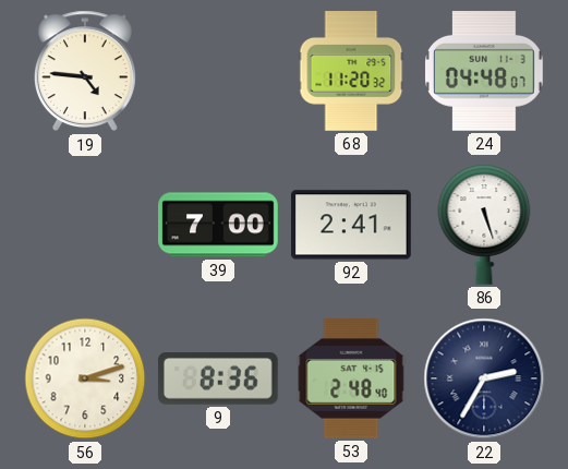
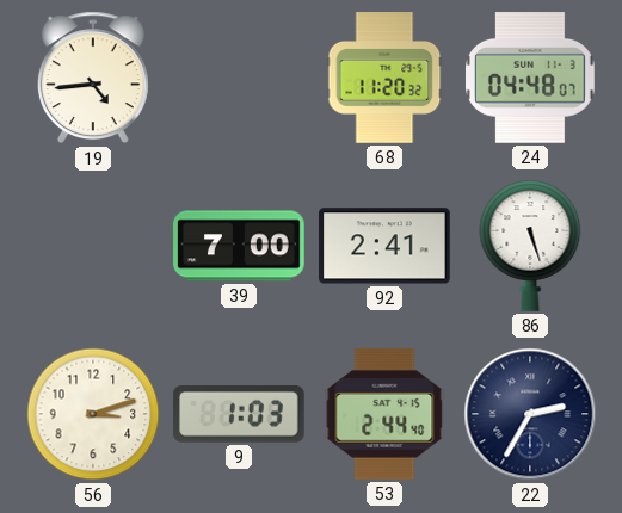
19: 4:46 -> 4:44 (93, 78)
9: 8:36 -> 1:03 (239, 415)
53: 2:48 -> 2:44 (384, 414)
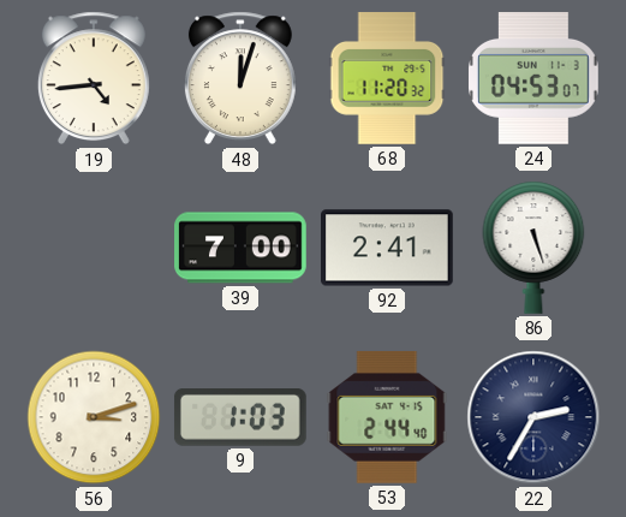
48: none -> 12:03 (240, 78)
24: 04:48 -> 04:53 (535, 79)
